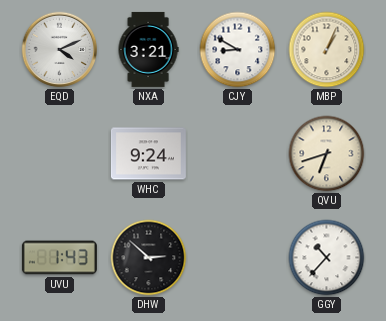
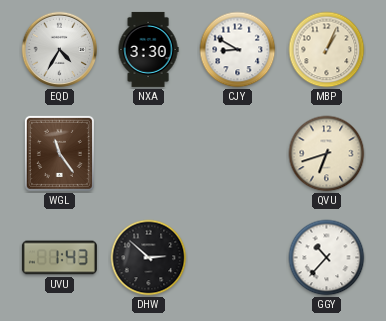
EQD: 4:11 -> 4:35 (60, 50)
NXA: 3:21 -> 3:30 (148, 49)
WGL: none -> 11:24 (59, 153)
WHC: 9:24 -> none (148, 154)
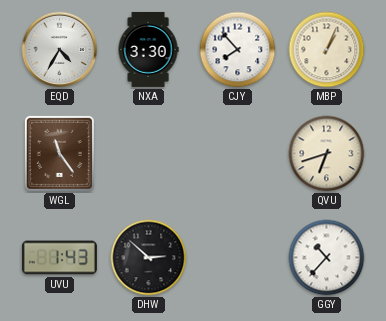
CJY: 8:50 -> 7:53 (238, 50)
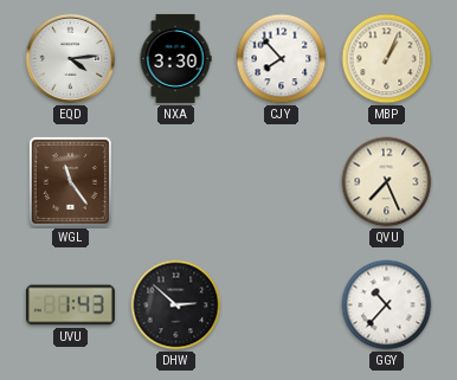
EQD: 4:35 -> 4:14 (71, 59)
QVU: 6:42 -> 7:26 (387, 182)
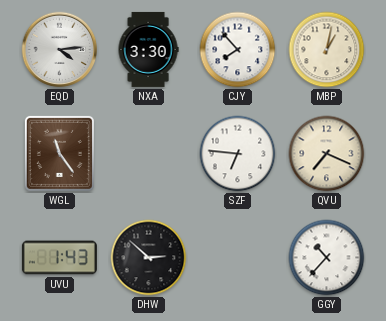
MBP: 1:04 -> 1:02 (327, 50)
SZF: none -> 6:46 (238, 154)
QVU: 7:26 -> 7:19 (327, 154)
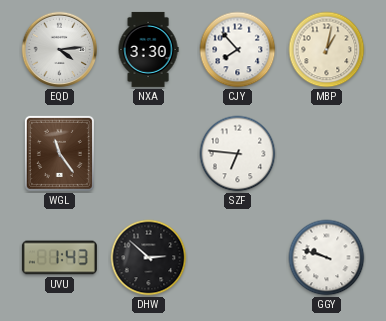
QVU: 7:19 -> none (327, 154)
GGY: 10:37 -> 9:48 (327, 258)
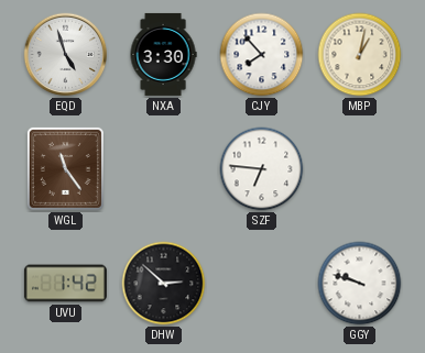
EQD: 4:14 -> 4:57 (66, 55)
UVU: 1:43 -> 1:42 (65, 284)
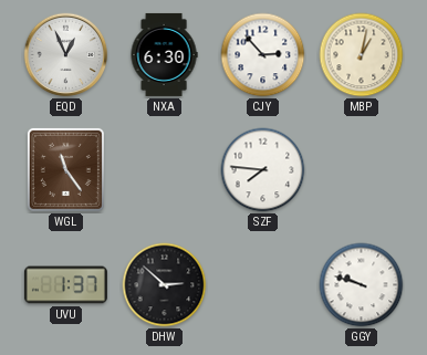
EQD: 4:57 -> 12:56 (66, 55)
NXA: 3:30 -> 6:30 (164, 54)
CJY: 7:53 -> 2:53 (263, 55)
SZF: 6:46 -> 7:46 (263, 170)
UVU: 1:42 -> 1:37 (65, 285)
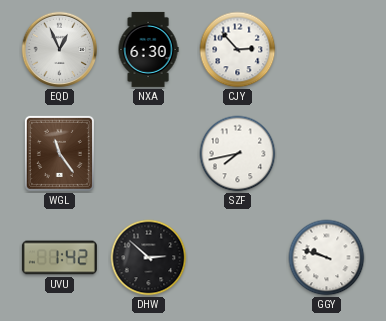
MBP: 1:02 -> none (362, 55)
SZF: 7:46 -> 7:43 (238, 154)
UVU: 1:37 -> 1:42 (59, 258)
